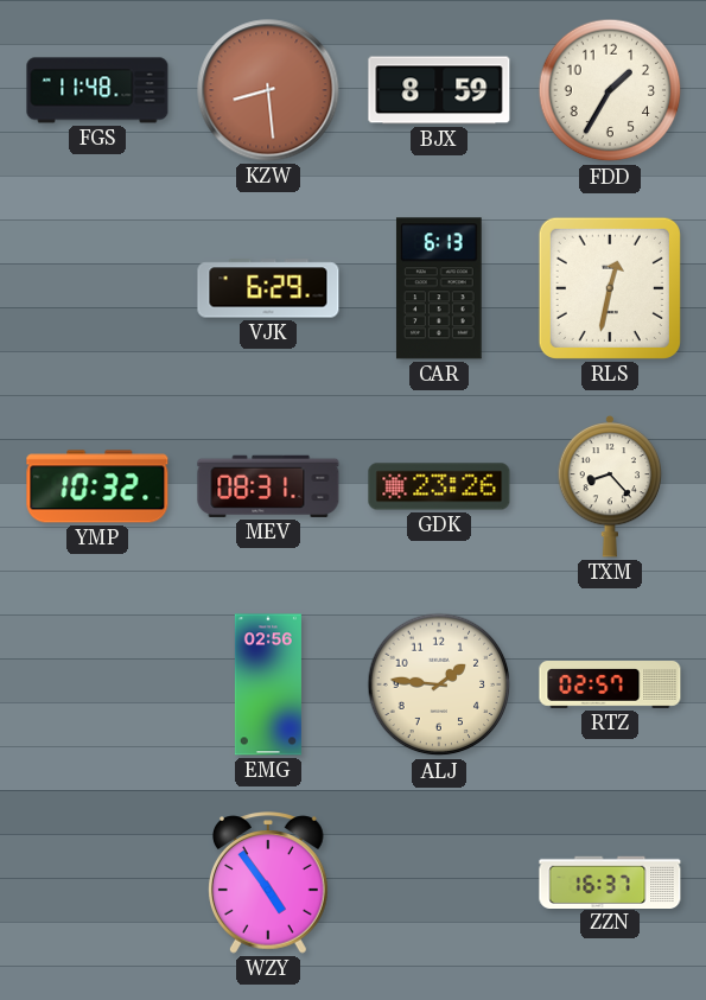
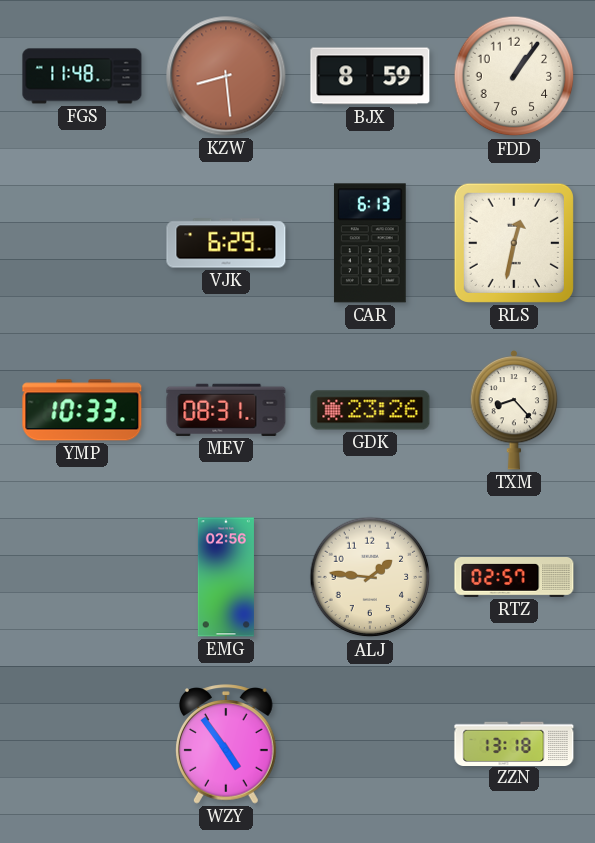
FDD: 1:35 -> 1:06 (514, 76)
YMP: 10:32 -> 10:33 (82, 410)
ZZN: 16:37 -> 13:18 (514, 743)
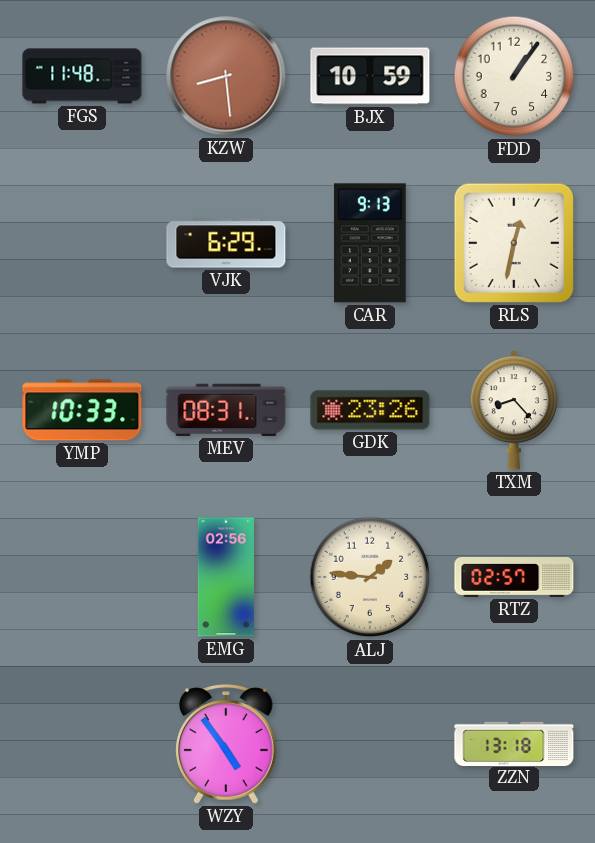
BJX: 8:59 -> 10:59 (370, 76)
CAR: 6:13 -> 9:13 (370, 243)
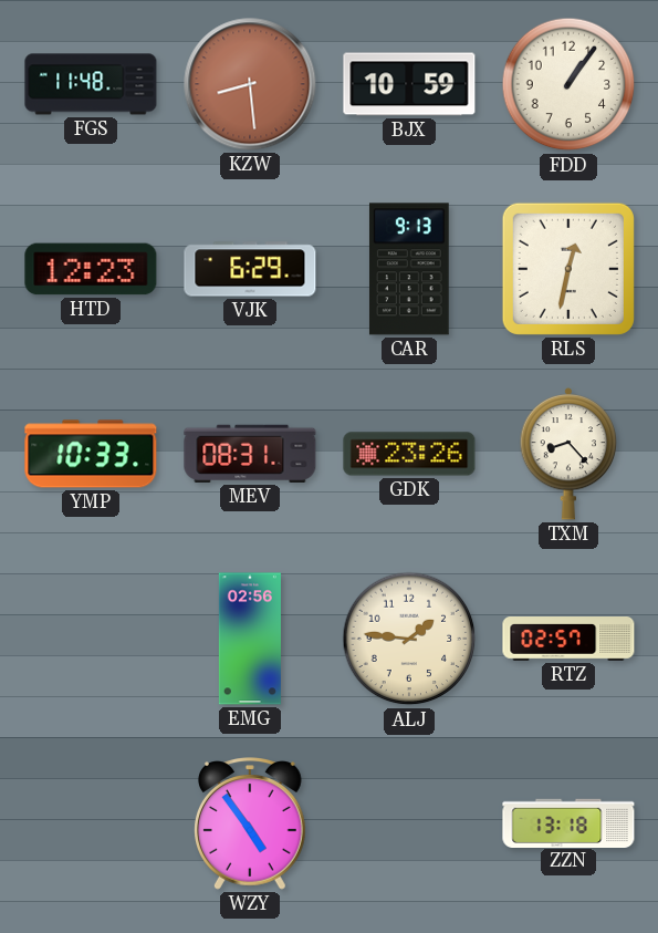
HTD: none -> 12:23 (91, 269)
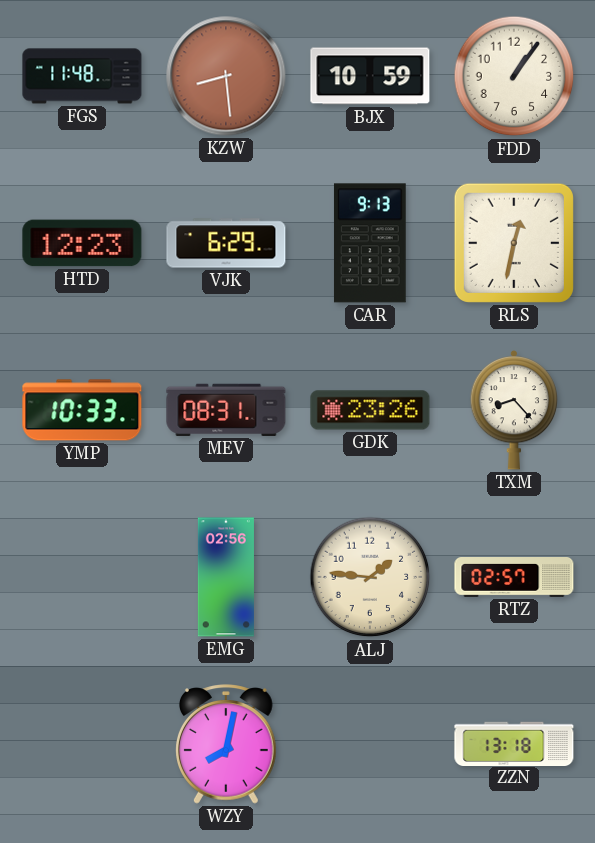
WZY: 4:54 -> 8:02 (227, 744)
